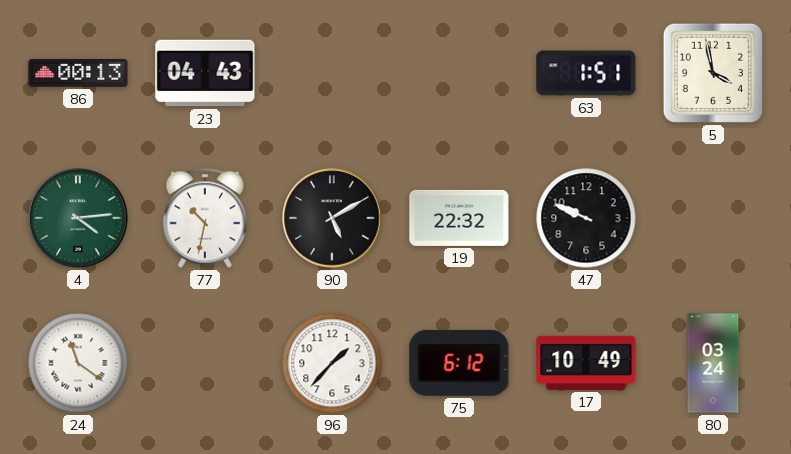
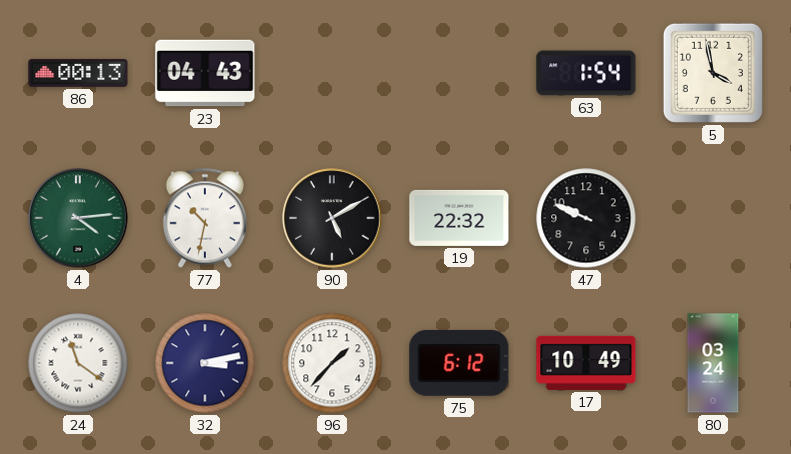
63: 1:51 -> 1:54 (586, 73)
32: none -> 3:13 (205, 363)
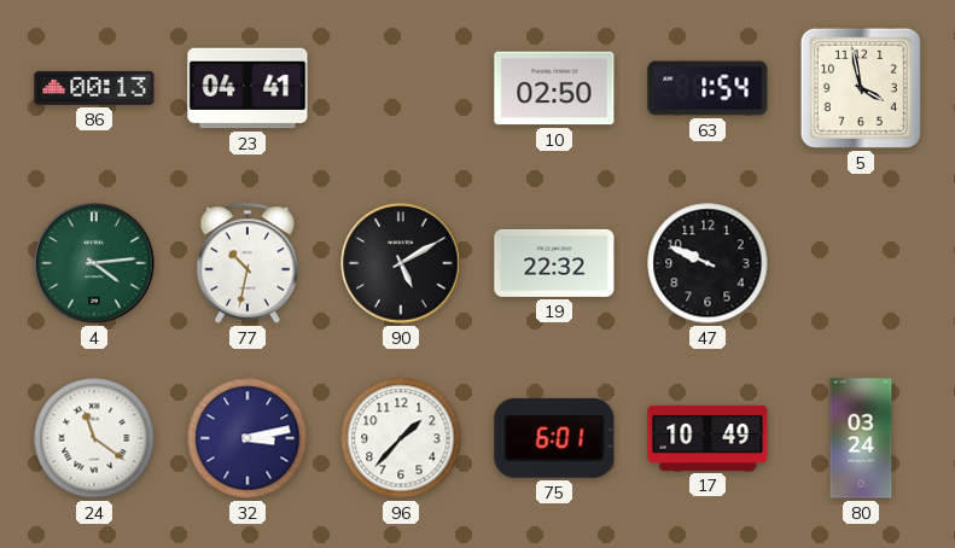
23: 04:43 -> 04:41 (248, 88)
10: none -> 02:50 (554, 88)
75: 6:12 -> 6:01 (554, 438)
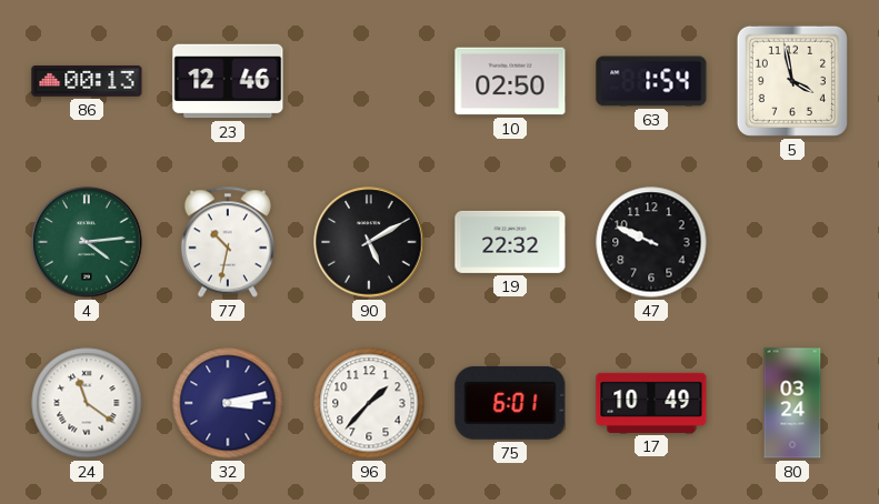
23: 04:41 -> 12:46 (228, 81)
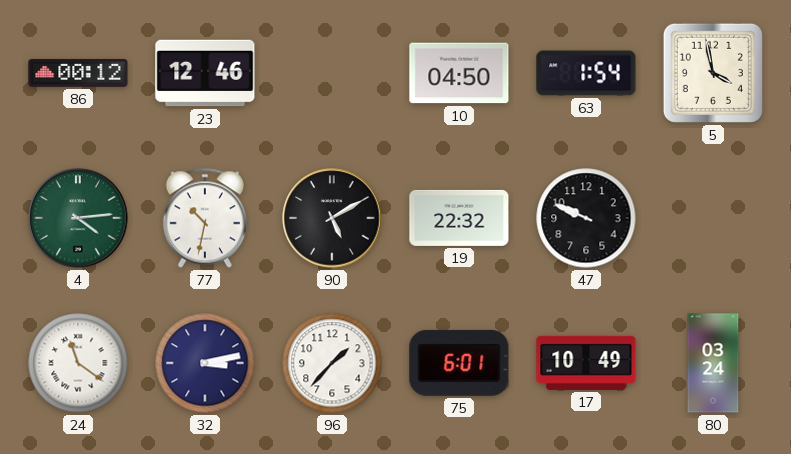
86: 00:13 -> 00:12 (78, 73)
10: 02:50 -> 04:50 (459, 73)
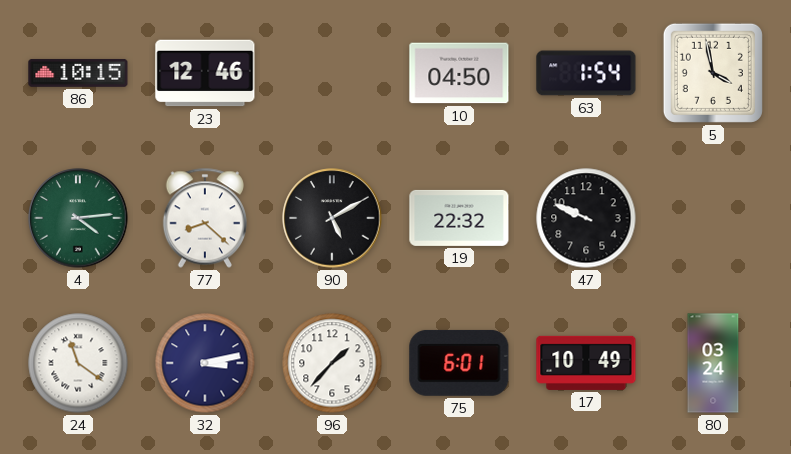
86: 00:12 -> 10:15 (78, 73)
77: 10:32 -> 8:22 (205, 218)
